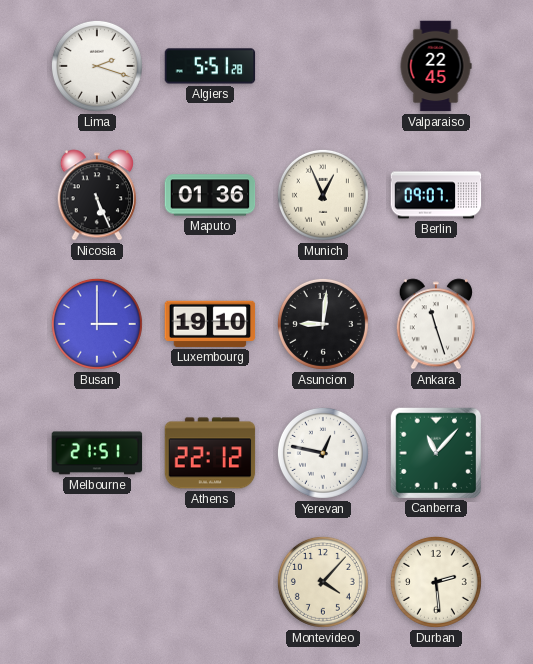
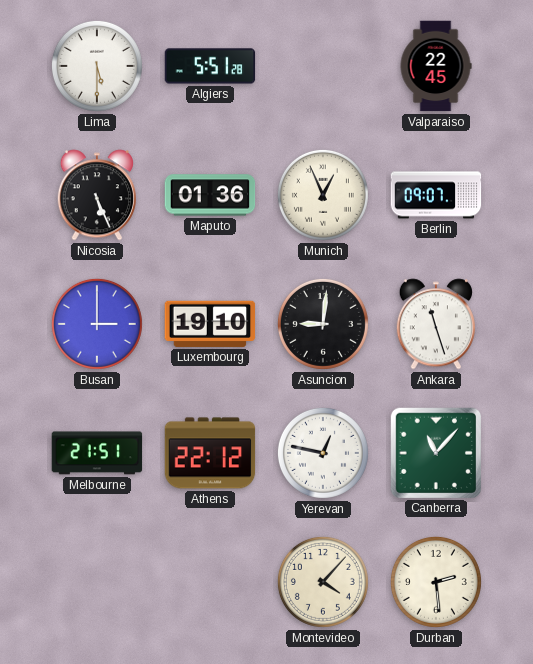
Lima: 2:18 -> 5:30 (97, 66)
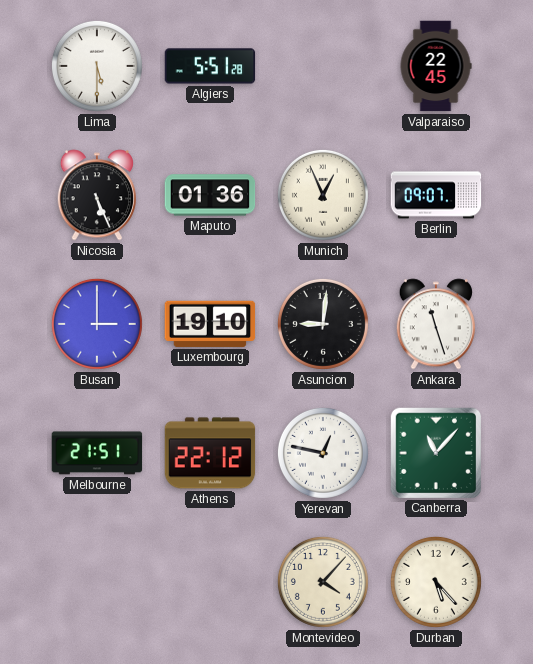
Durban: 2:29 -> 5:23 (436, 582)
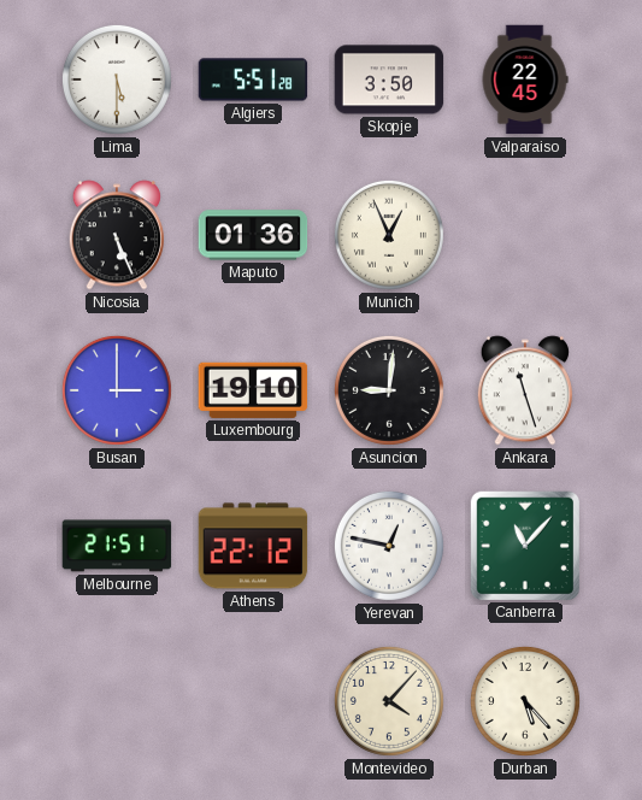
Skopje: none -> 3:50 (389, 80)
Berlin: 09:07 -> none (436, 195)
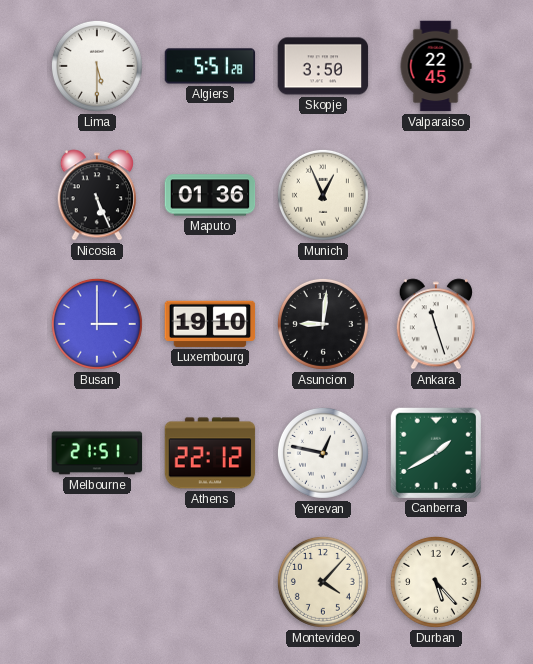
Canberra: 11:07 -> 1:40 (435, 452)
